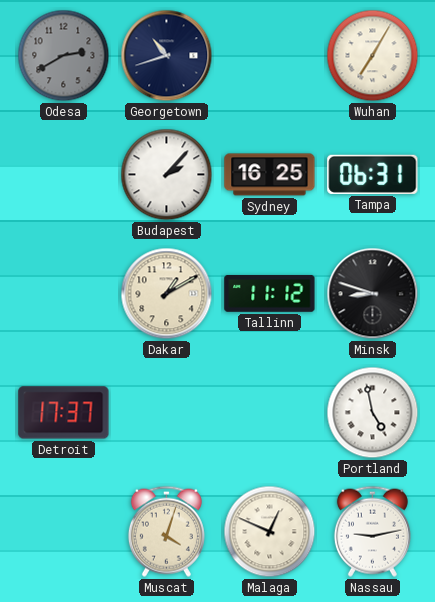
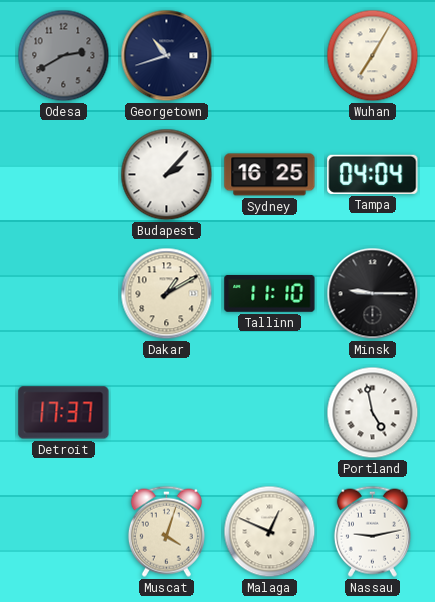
Tampa: 06:31 -> 04:04 (373, 174)
Tallinn: 11:12 -> 11:10 (270, 294)
Minsk: 8:48 -> 9:15 (373, 294)
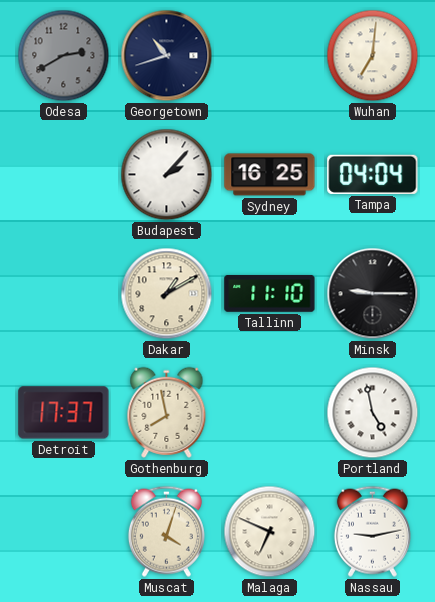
Wuhan: 7:05 -> 7:01 (373, 56)
Gothenburg: none -> 7:58 (167, 412)
Malaga: 12:49 -> 6:49 (270, 532)
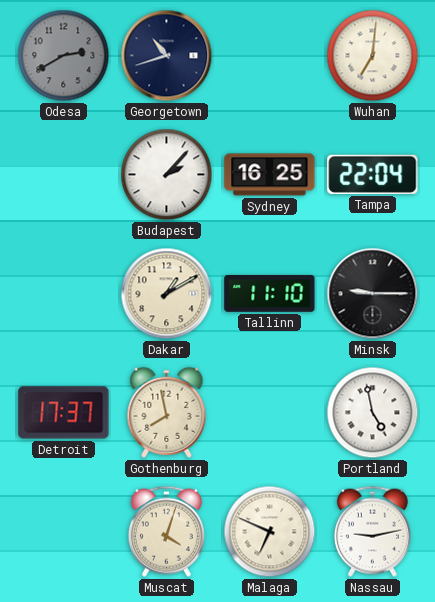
Tampa: 04:04 -> 22:04 (373, 174)
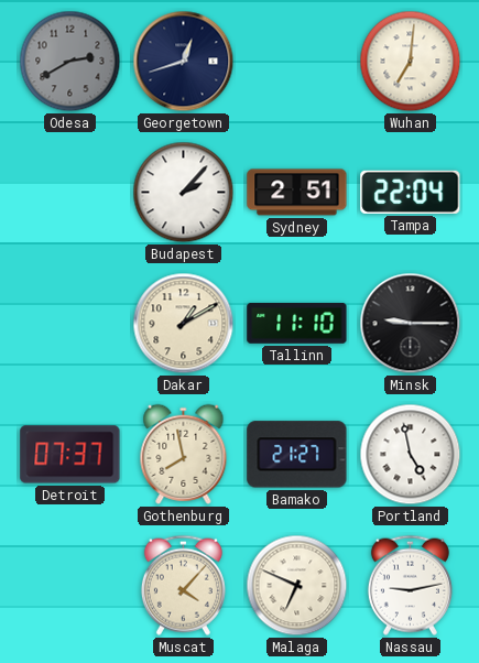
Georgetown: 10:42 -> 12:42 (184, 62)
Sydney: 16:25 -> 2:51 (297, 193)
Detroit: 17:37 -> 07:37 (70, 455)
Bamako: none -> 21:27 (297, 455)
Muscat: 4:03 -> 4:07 (183, 585)
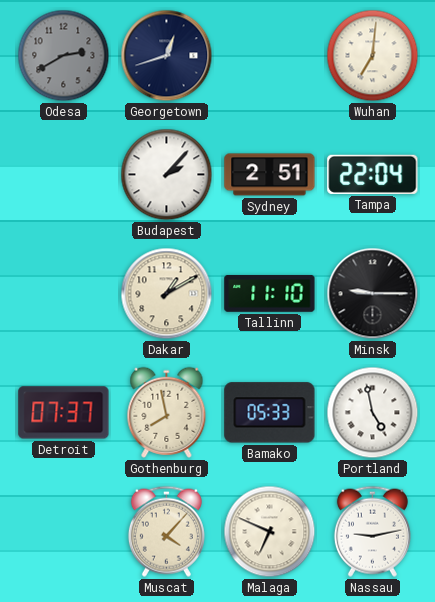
Bamako: 21:27 -> 05:33 (270, 413)
